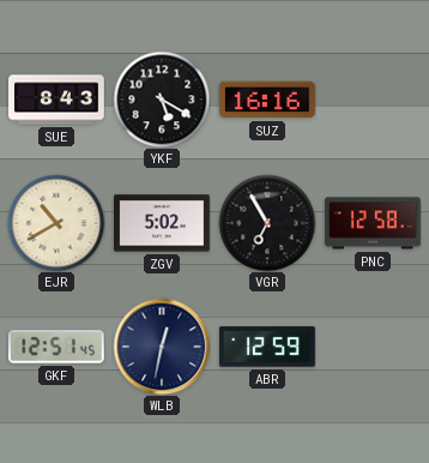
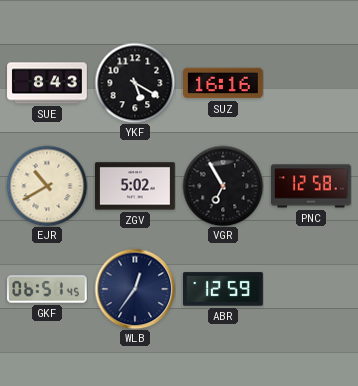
GKF: 12:51 -> 06:51 (47, 289)
WLB: 12:32 -> 12:36 (135, 289)
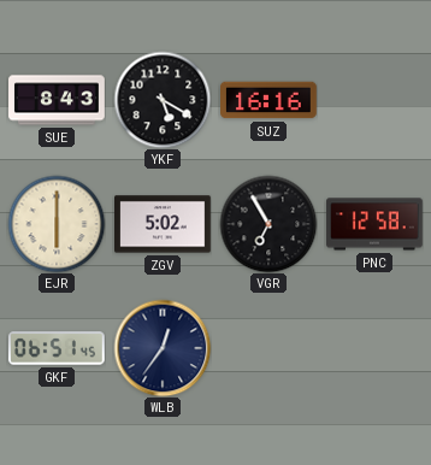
EJR: 10:40 -> 6:00 (57, 224)
ABR: 12:59 -> none (224, 289)
